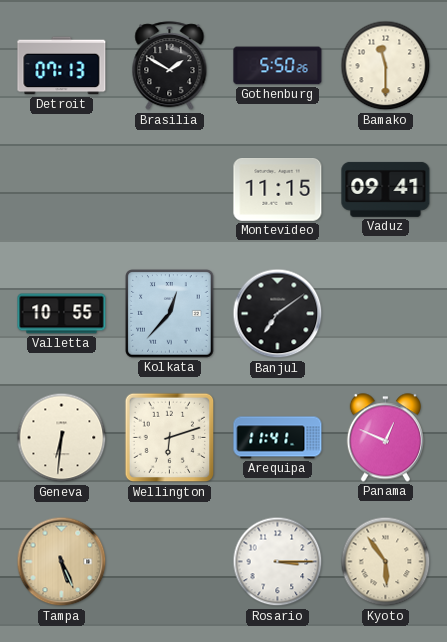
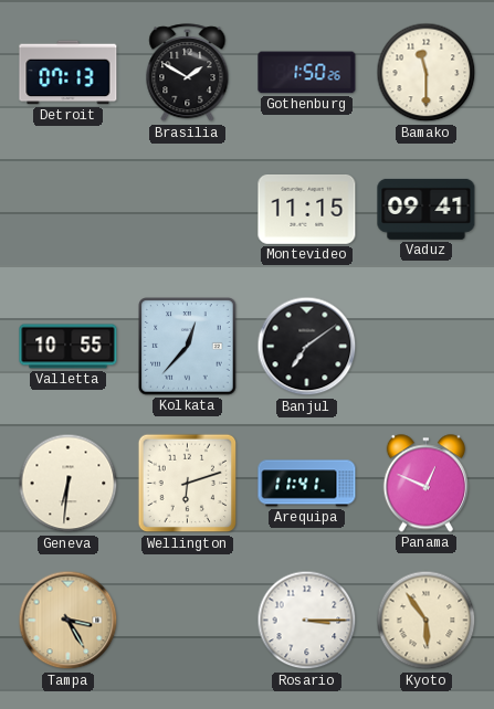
Gothenburg: 5:50 -> 1:50 (307, 73)
Tampa: 5:26 -> 3:25 (69, 621)
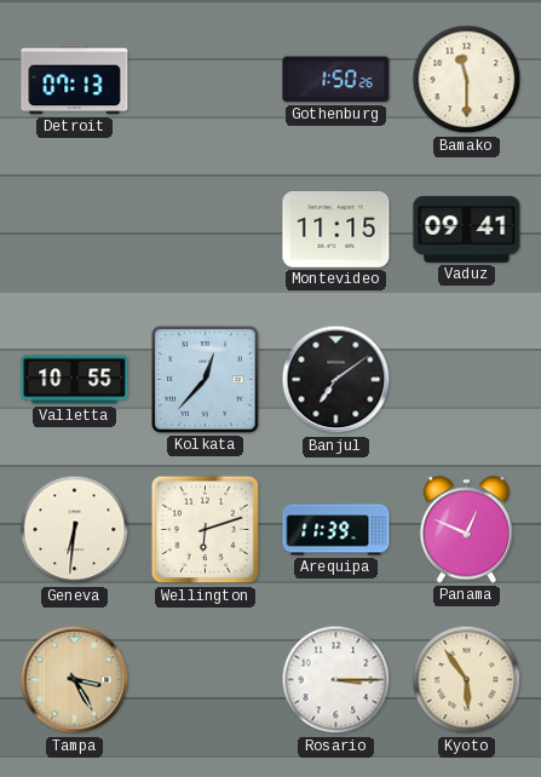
Brasilia: 1:50 -> none (188, 73)
Arequipa: 11:41 -> 11:39 (336, 530)
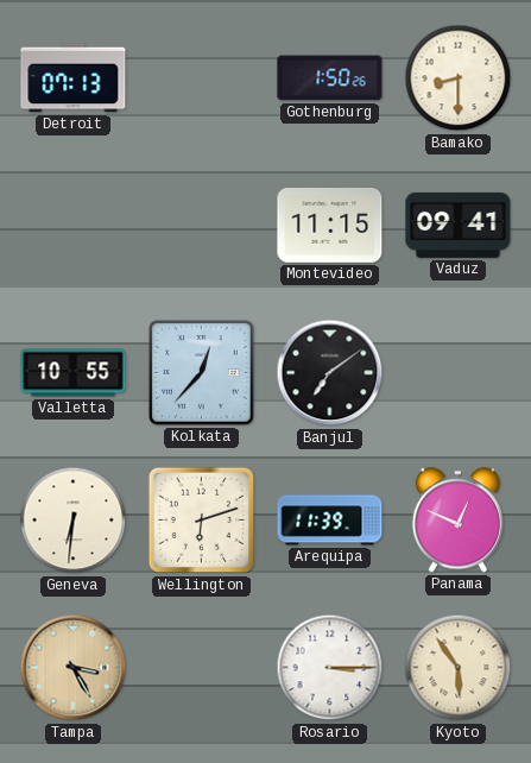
Bamako: 11:30 -> 8:30 (459, 78)
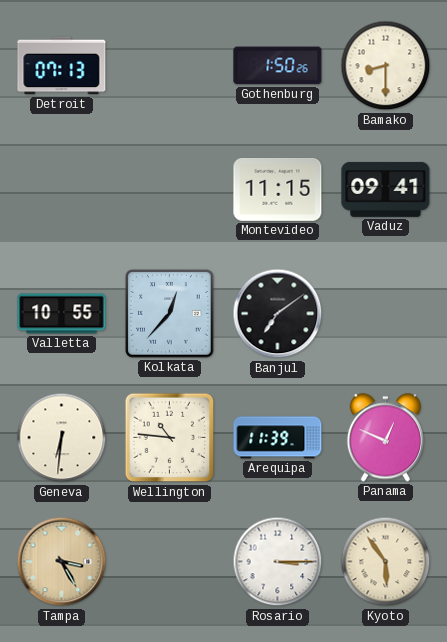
Wellington: 6:12 -> 10:46 (170, 438)
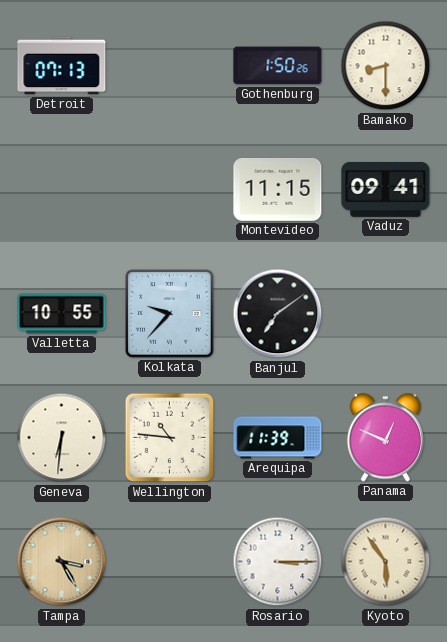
Kolkata: 12:37 -> 9:37 (170, 314)
